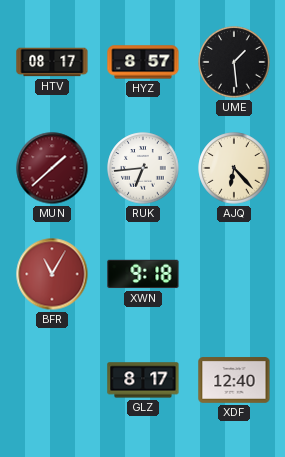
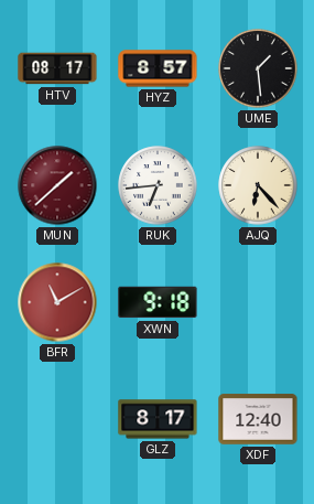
BFR: 11:05 -> 11:10 (57, 302)
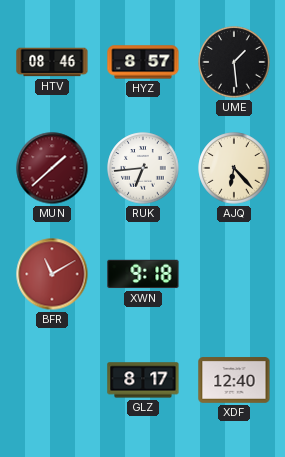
HTV: 08:17 -> 08:46 (52, 62)
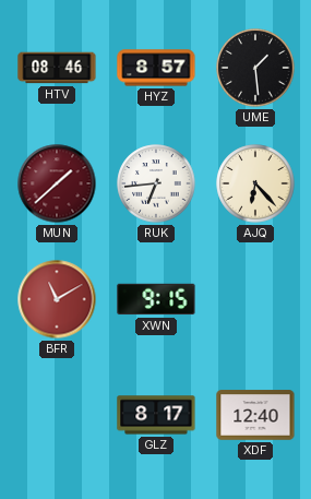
XWN: 9:18 -> 9:15 (156, 299)
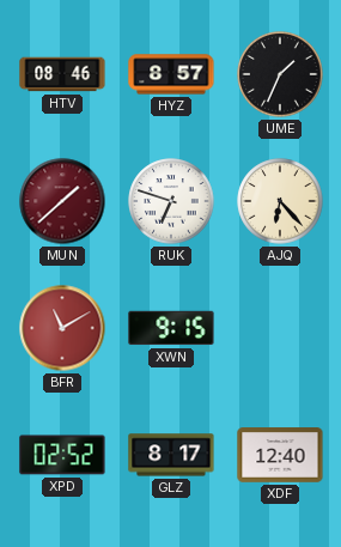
UME: 1:29 -> 1:34 (280, 74)
RUK: 6:44 -> 6:48 (171, 201)
XPD: none -> 02:52 (62, 455)
